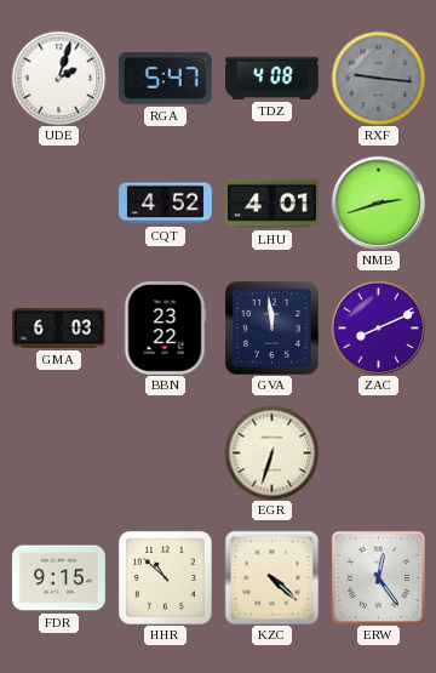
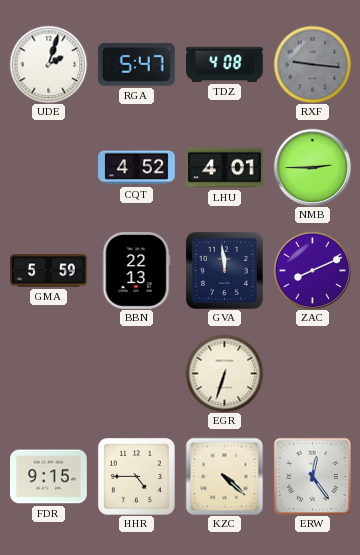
NMB: 2:42 -> 2:45 (312, 167)
GMA: 6:03 -> 5:59 (49, 271)
BBN: 23:22 -> 22:13 (136, 271)
HHR: 10:52 -> 4:45 (136, 476)
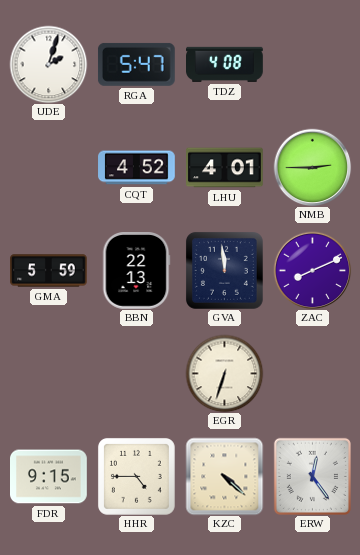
RXF: 9:16 -> none (312, 64)
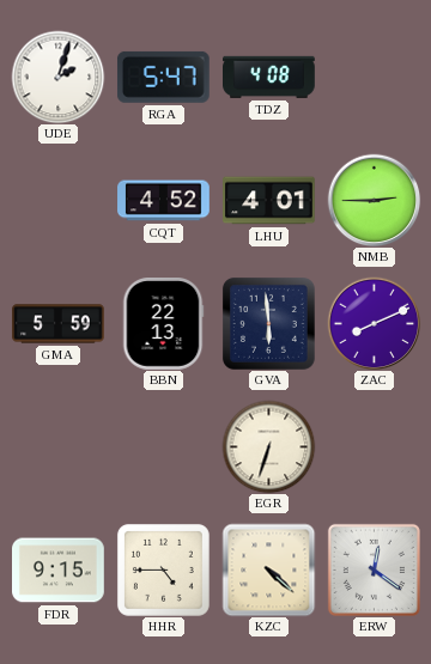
GVA: 11:59 -> 5:59 (268, 323)
ERW: 12:24 -> 12:21 (374, 569)
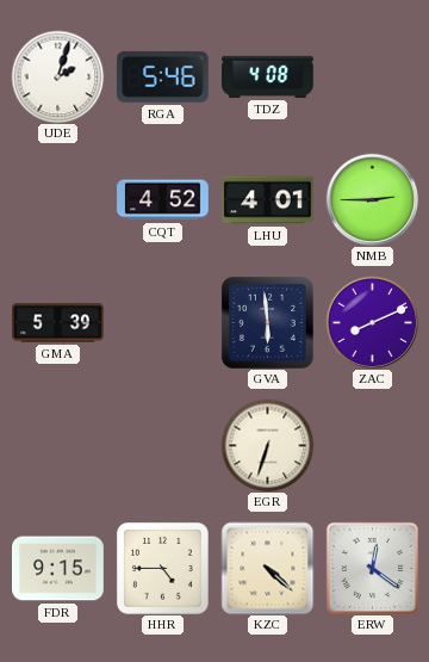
RGA: 5:47 -> 5:46 (162, 76)
GMA: 5:59 -> 5:39 (58, 323)
BBN: 22:13 -> none (163, 324)
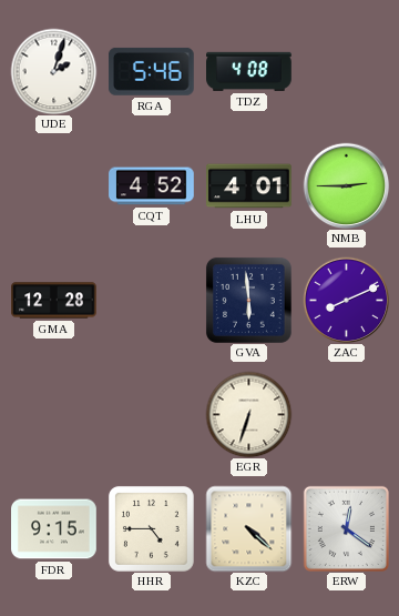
GMA: 5:39 -> 12:28 (54, 301)
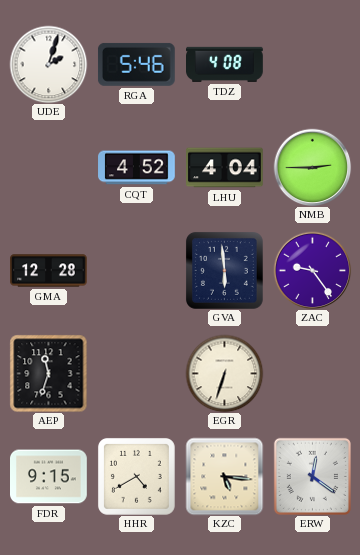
LHU: 4:01 -> 4:04 (225, 168)
ZAC: 8:11 -> 9:24 (312, 270)
AEP: none -> 11:33 (48, 373)
HHR: 4:45 -> 4:40 (136, 476)
KZC: 4:22 -> 5:16 (224, 476)
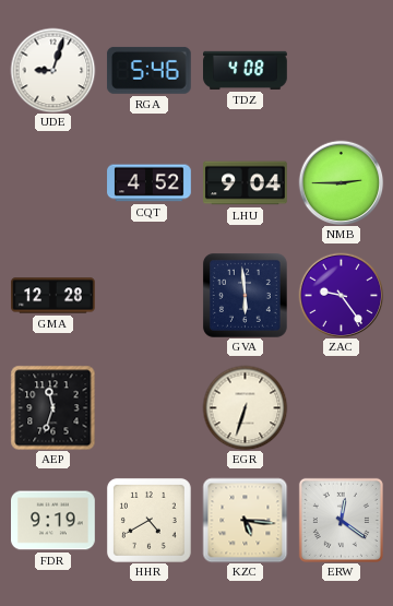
UDE: 2:03 -> 9:03 (52, 70)
LHU: 4:04 -> 9:04 (246, 183)
FDR: 9:15 -> 9:19 (53, 521)
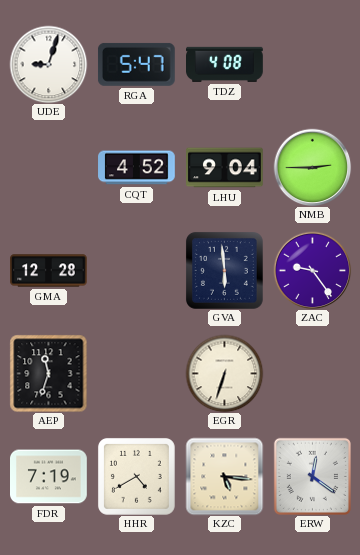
RGA: 5:46 -> 5:47 (136, 64)
FDR: 9:19 -> 7:19 (49, 477)
